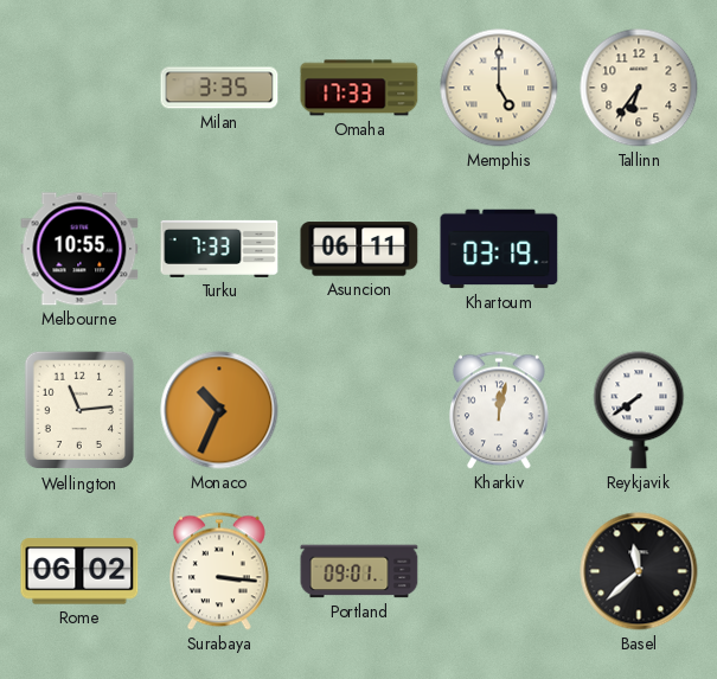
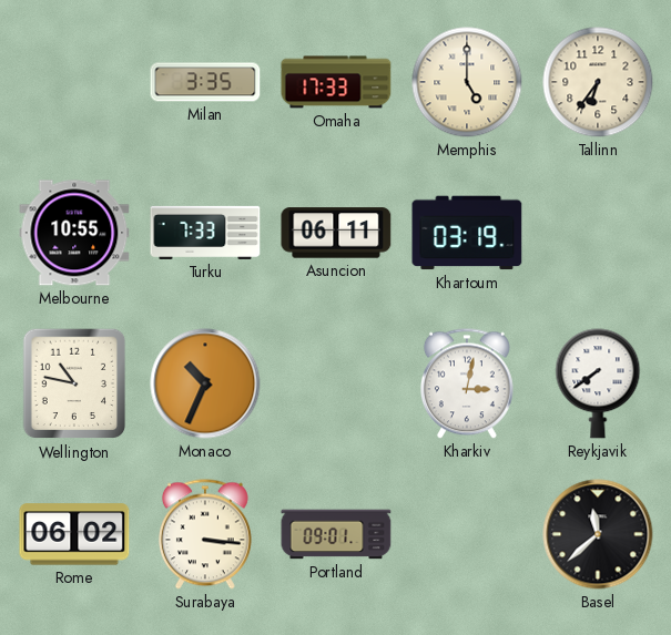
Wellington: 11:14 -> 10:47 (74, 383)
Kharkiv: 12:02 -> 3:02 (467, 383)
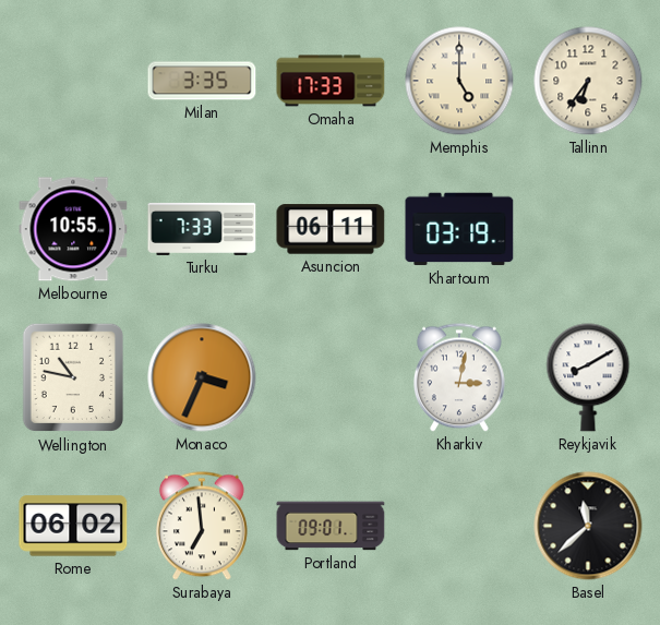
Monaco: 10:34 -> 3:34 (202, 377)
Reykjavik: 7:39 -> 8:10 (588, 377)
Surabaya: 3:16 -> 6:59 (202, 526)
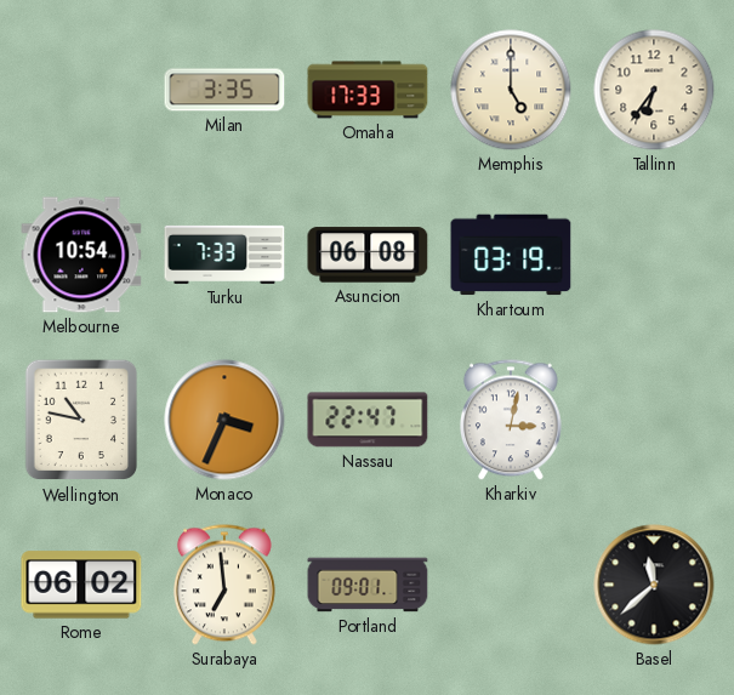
Melbourne: 10:55 -> 10:54 (81, 255)
Asuncion: 06:11 -> 06:08 (368, 255)
Nassau: none -> 22:47 (368, 420)
Reykjavik: 8:10 -> none (588, 377)
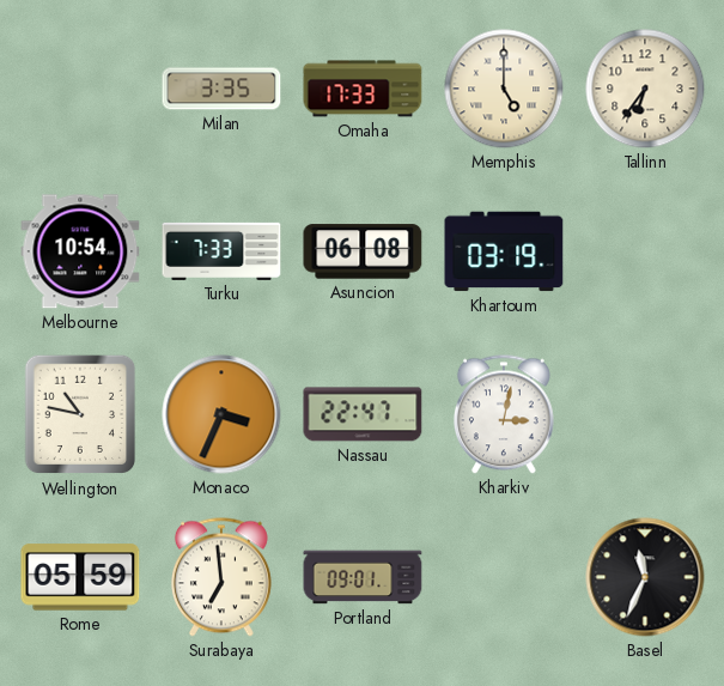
Rome: 06:02 -> 05:59 (80, 577)
Basel: 11:38 -> 11:34 (645, 577)
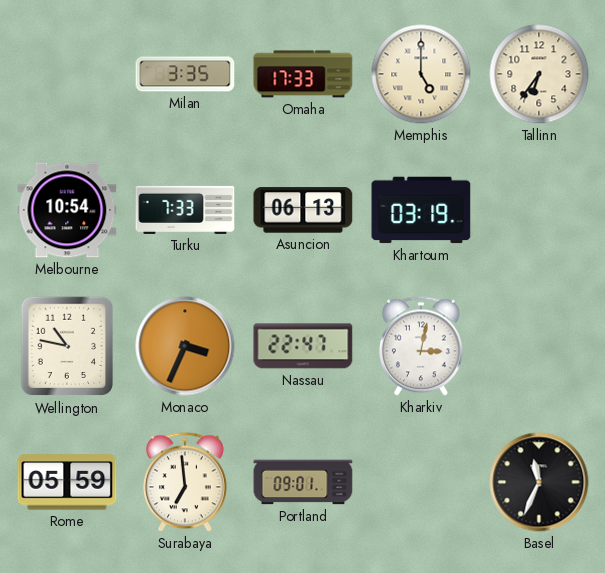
Asuncion: 06:08 -> 06:13 (303, 210)
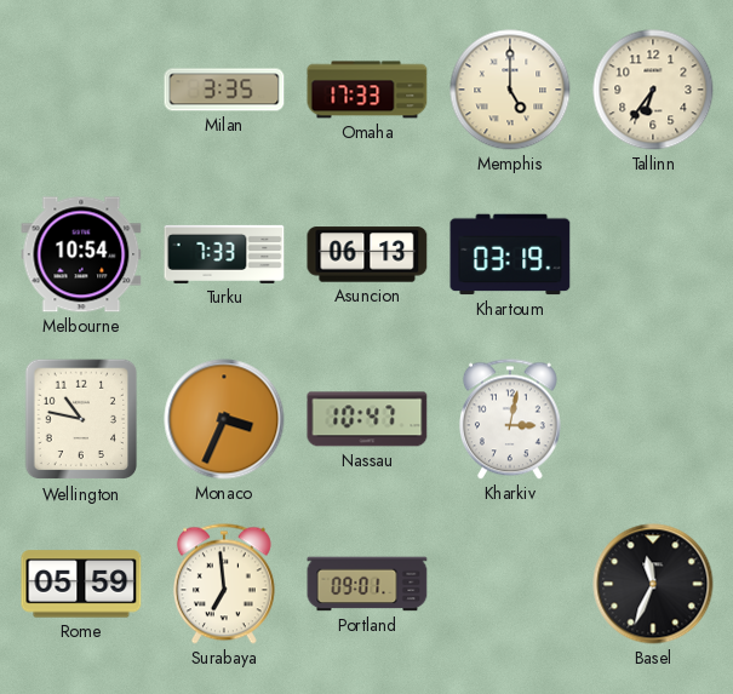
Nassau: 22:47 -> 10:47 (367, 419)
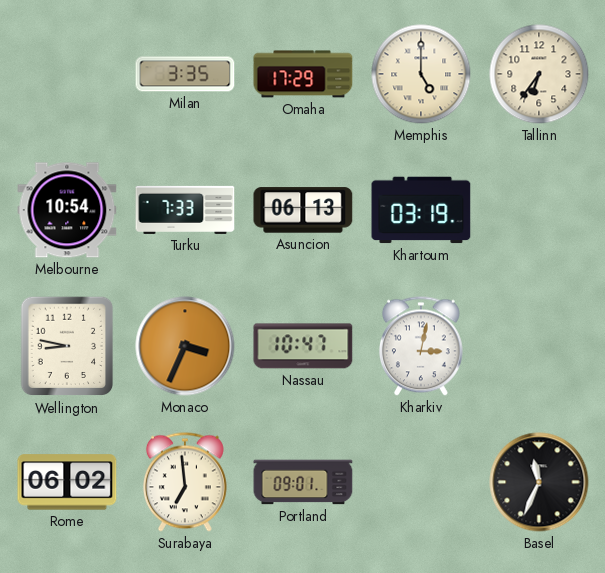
Omaha: 17:33 -> 17:29 (303, 74)
Wellington: 10:47 -> 8:47 (67, 346)
Rome: 05:59 -> 06:02 (67, 482)
